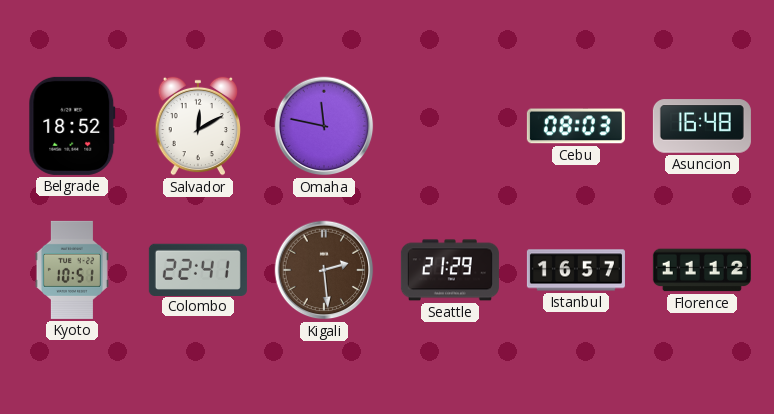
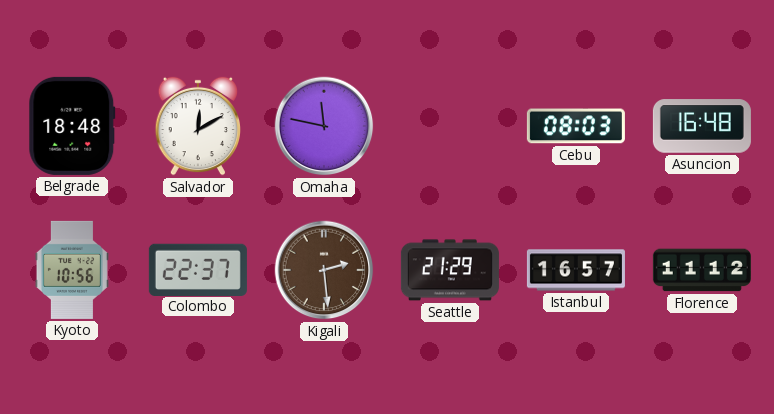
Belgrade: 18:52 -> 18:48 (72, 126)
Kyoto: 10:51 -> 10:56 (72, 270)
Colombo: 22:41 -> 22:37 (198, 269)
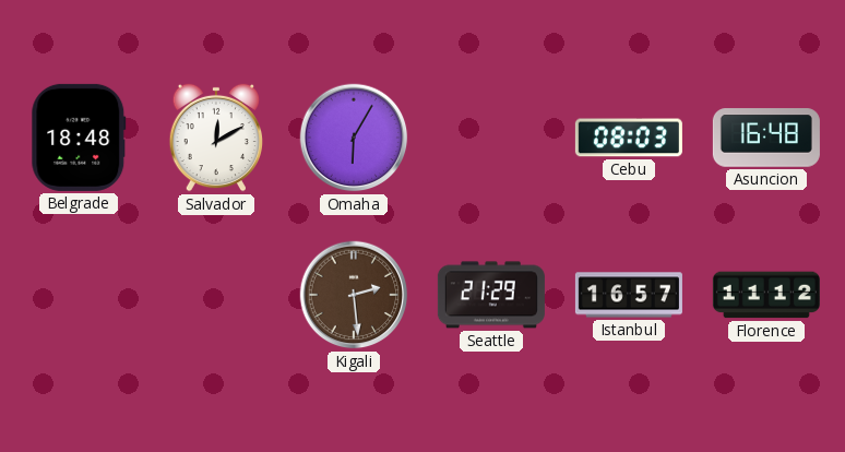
Omaha: 11:47 -> 6:05 (354, 138)
Kyoto: 10:56 -> none (72, 270)
Colombo: 22:37 -> none (198, 269)
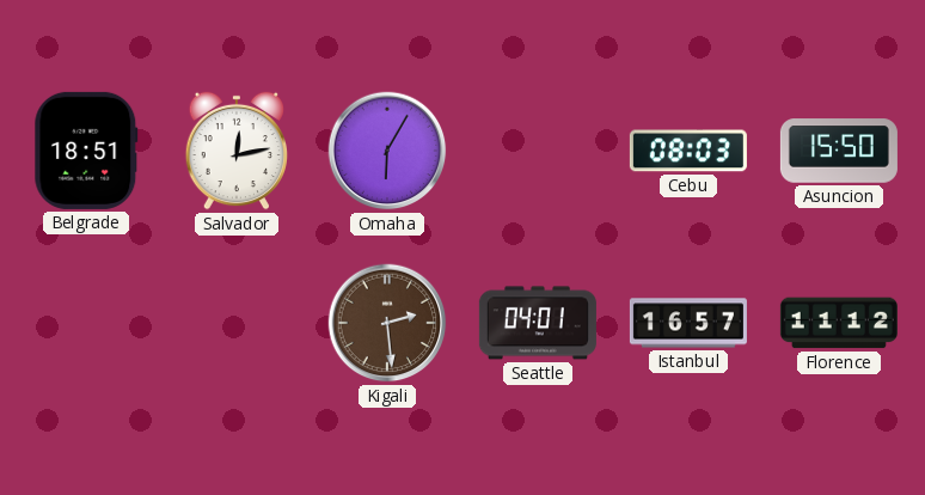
Belgrade: 18:48 -> 18:51 (86, 151)
Salvador: 12:10 -> 12:13 (235, 151)
Asuncion: 16:48 -> 15:50 (839, 151)
Seattle: 21:29 -> 04:01 (538, 323)
